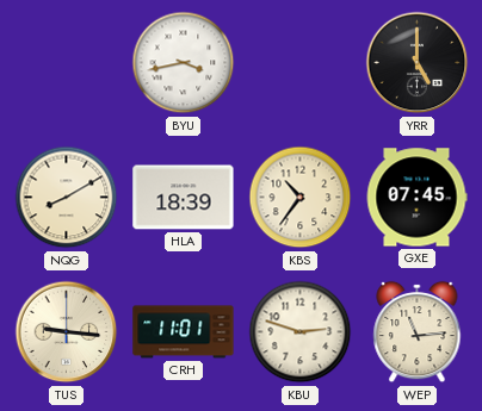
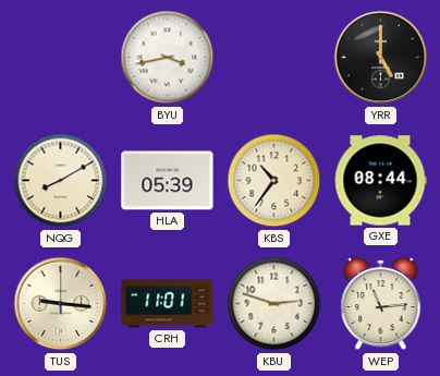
HLA: 18:39 -> 05:39 (168, 181)
GXE: 07:45 -> 08:44 (380, 181)
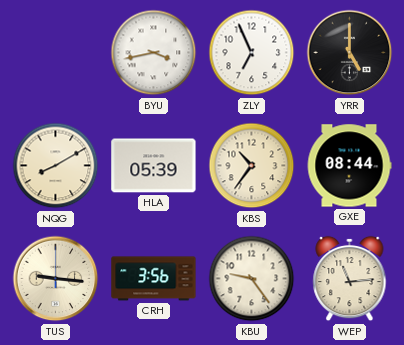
ZLY: none -> 6:56 (252, 53)
CRH: 11:01 -> 3:56 (154, 279)
KBU: 2:48 -> 9:24 (252, 279)
